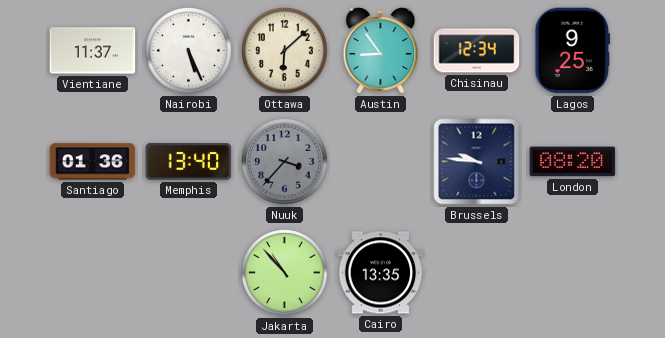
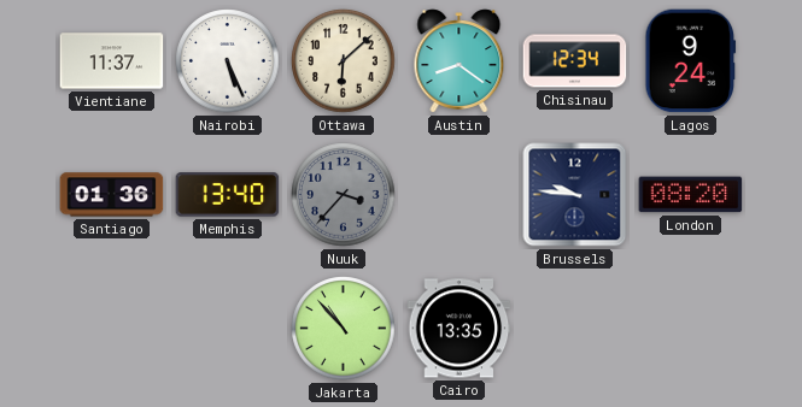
Austin: 8:54 -> 8:21 (459, 61)
Lagos: 9:25 -> 9:24 (691, 61)
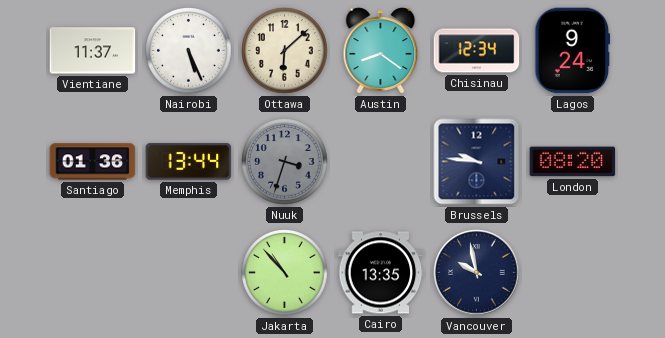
Memphis: 13:40 -> 13:44 (189, 162)
Nuuk: 3:37 -> 3:33 (285, 162)
Vancouver: none -> 9:58 (477, 273)
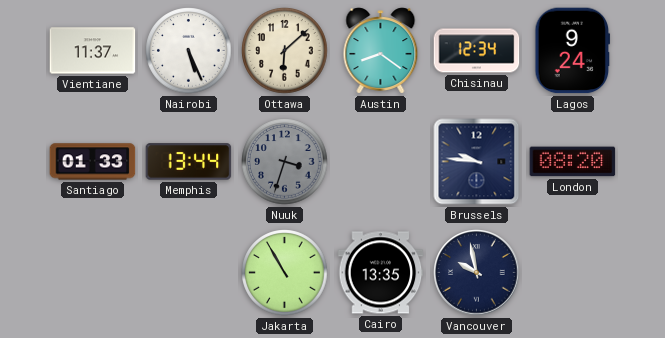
Santiago: 01:36 -> 01:33 (93, 162)
Jakarta: 10:53 -> 10:55 (285, 273)
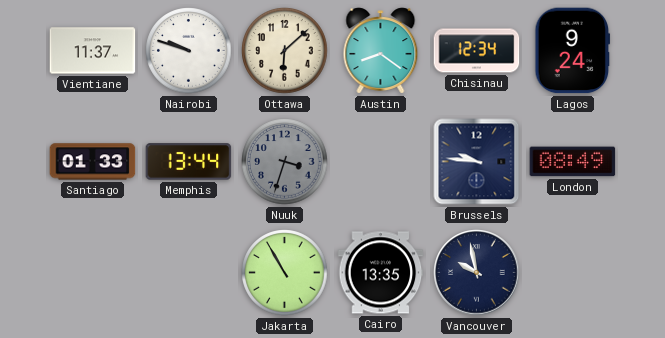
Nairobi: 5:26 -> 9:48 (189, 51)
London: 08:20 -> 08:49 (573, 162)
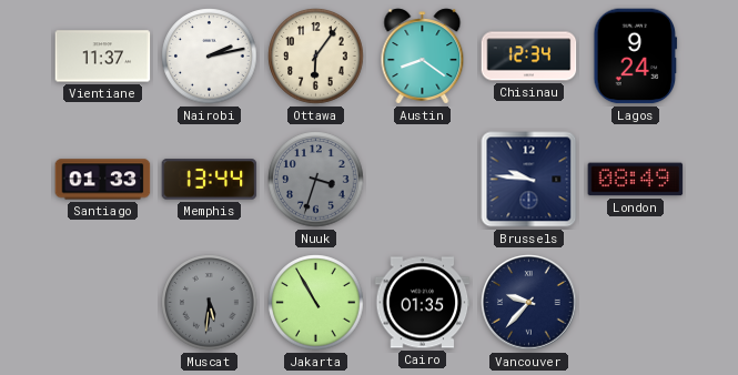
Nairobi: 9:48 -> 2:13 (210, 57)
Ottawa: 6:08 -> 6:06 (316, 57)
Muscat: none -> 5:31 (210, 303)
Cairo: 13:35 -> 01:35 (423, 303)
Vancouver: 9:58 -> 9:37 (529, 303)
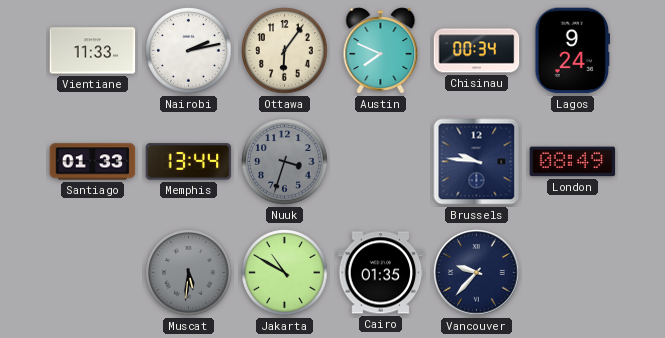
Vientiane: 11:37 -> 11:33 (93, 51)
Austin: 8:21 -> 7:49 (381, 51)
Chisinau: 12:34 -> 00:34 (477, 51)
Jakarta: 10:55 -> 10:50 (285, 273)
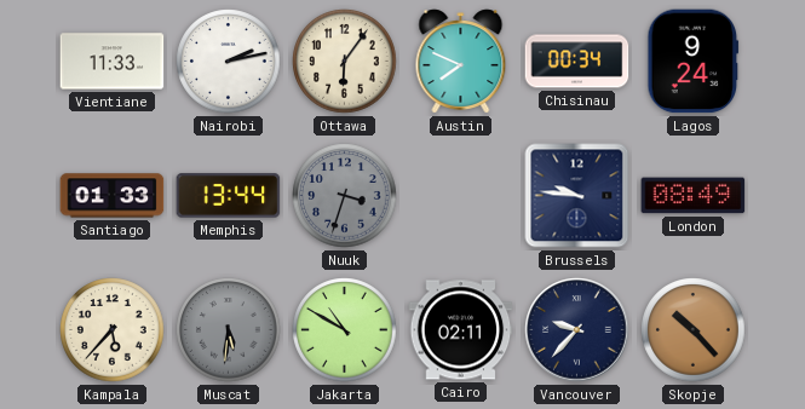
Kampala: none -> 5:37 (113, 330)
Cairo: 01:35 -> 02:11 (461, 330)
Skopje: none -> 10:23 (694, 330)
